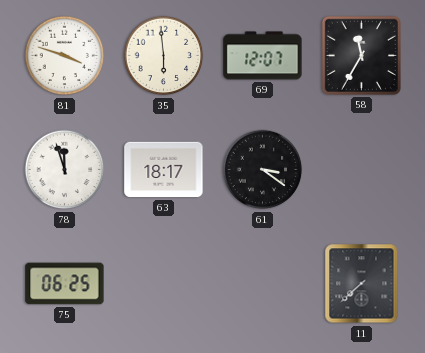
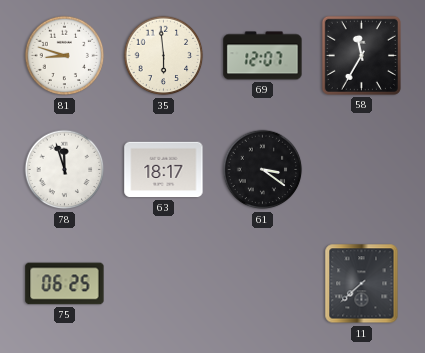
81: 3:48 -> 8:48 (65, 56)
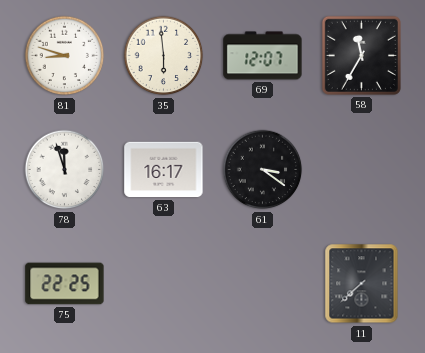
63: 18:17 -> 16:17 (164, 170)
75: 06:25 -> 22:25 (65, 284)
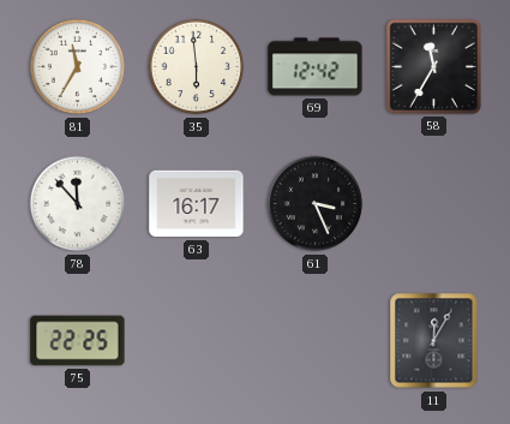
81: 8:48 -> 11:35 (78, 67)
69: 12:07 -> 12:42 (316, 67)
78: 11:57 -> 11:53 (78, 204)
61: 3:21 -> 3:26 (316, 204)
11: 7:38 -> 12:05 (434, 341)
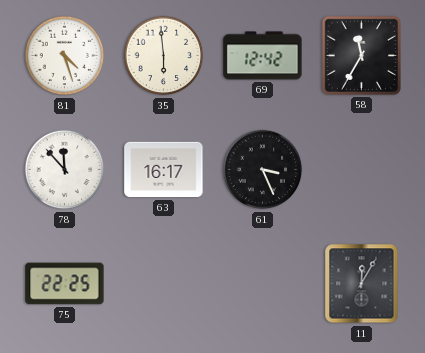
81: 11:35 -> 4:27 (65, 56)
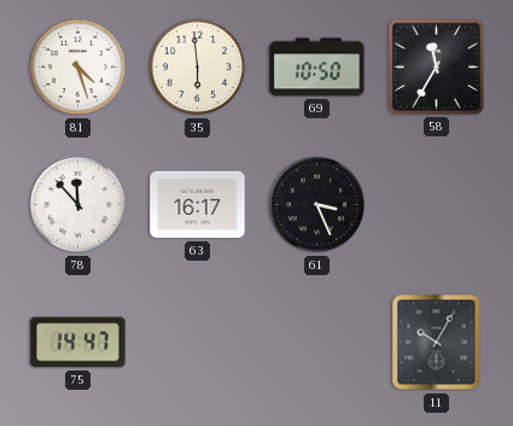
69: 12:42 -> 10:50 (317, 68)
75: 22:25 -> 14:47 (78, 343)
11: 12:05 -> 10:05 (437, 343)
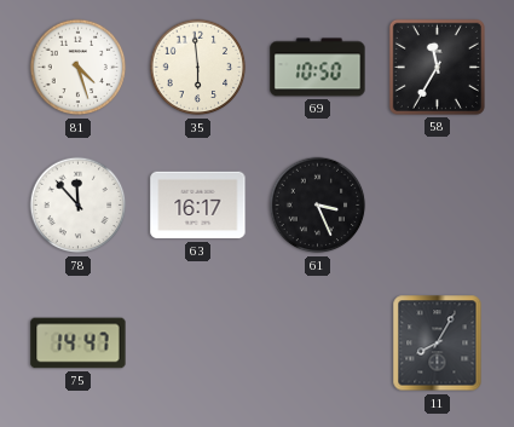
11: 10:05 -> 8:05 (438, 344)
